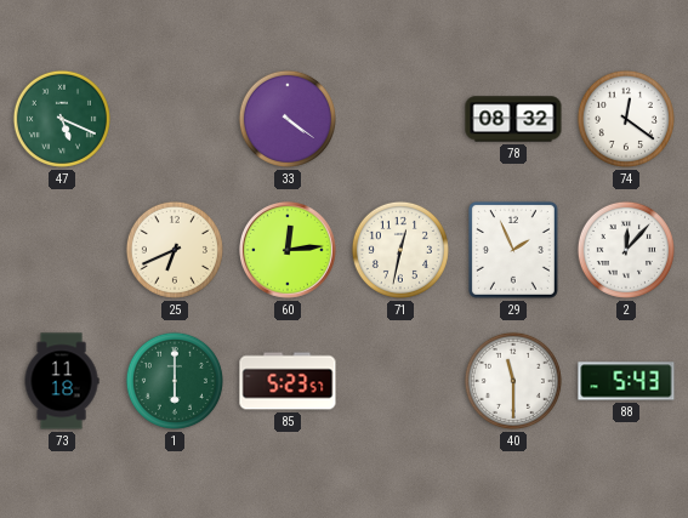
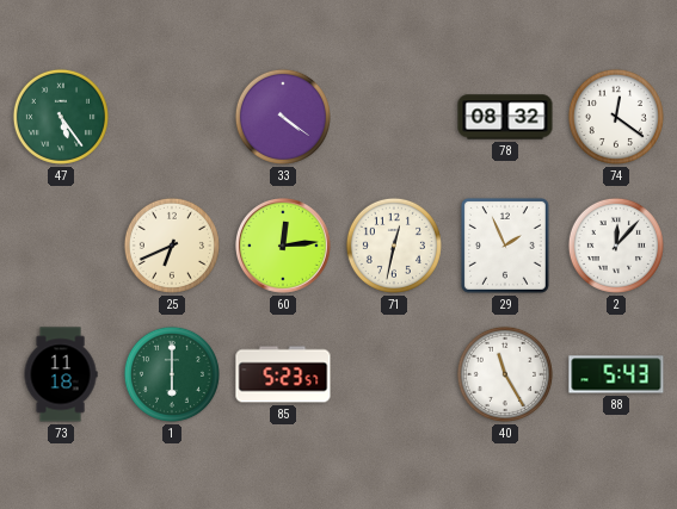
47: 5:19 -> 5:24 (61, 117)
40: 11:30 -> 11:25 (505, 374)
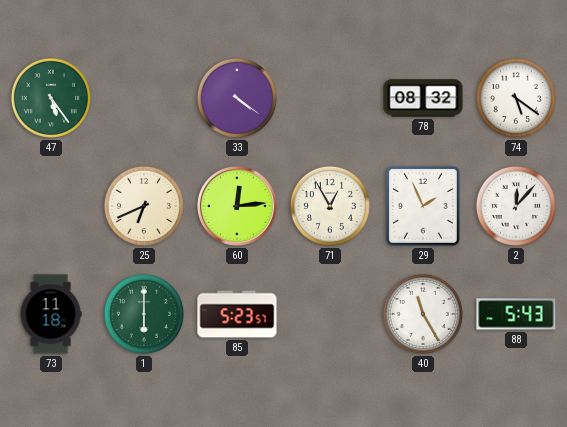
74: 12:21 -> 5:21 (516, 98)
71: 12:32 -> 12:55 (330, 206)
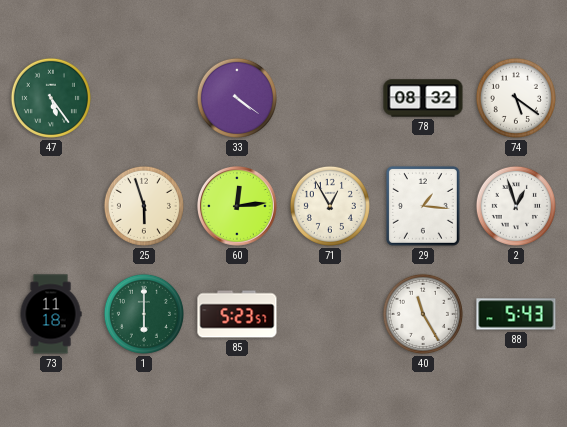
25: 6:41 -> 5:57 (144, 206)
29: 1:56 -> 1:16 (423, 206)
2: 12:07 -> 12:57 (516, 206)
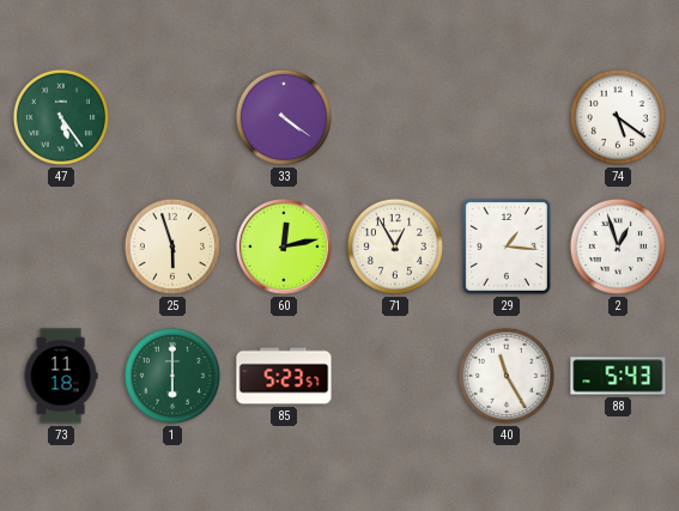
78: 08:32 -> none (423, 98)
60: 12:14 -> 12:13 (285, 248)
